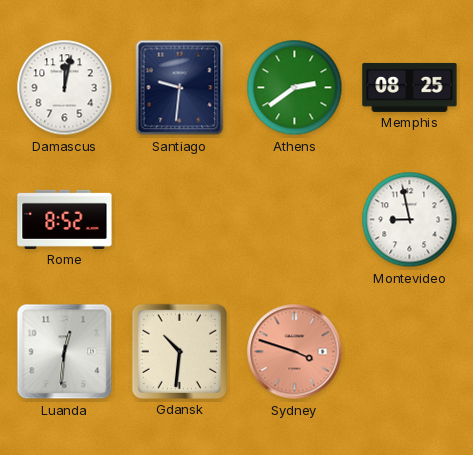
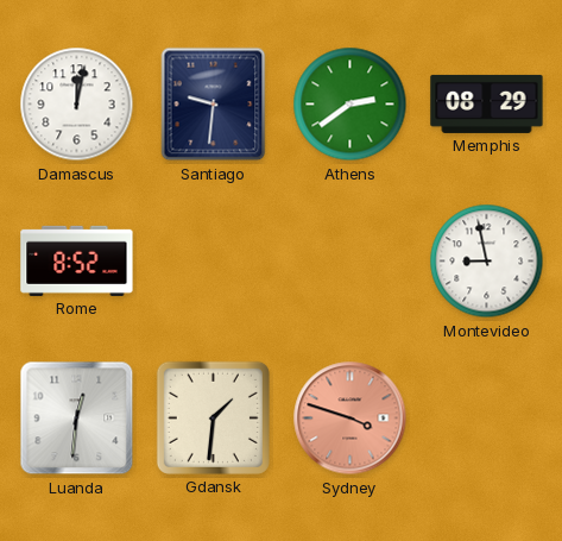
Memphis: 08:25 -> 08:29 (487, 103)
Gdansk: 10:31 -> 1:31 (213, 417)
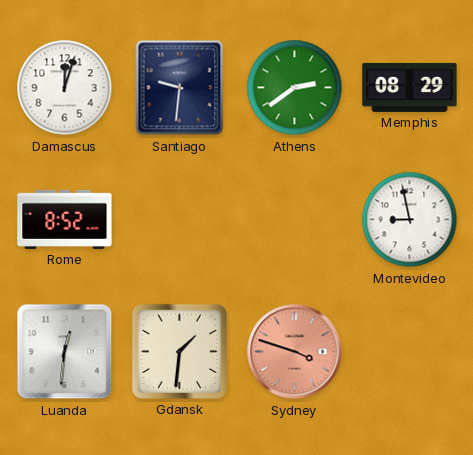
Damascus: 12:02 -> 12:03 (65, 88)
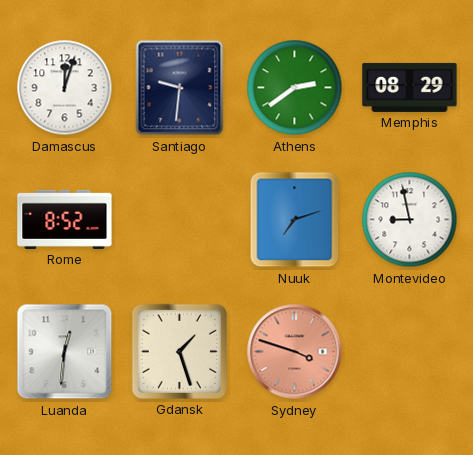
Nuuk: none -> 7:12 (295, 220)
Gdansk: 1:31 -> 1:27 (179, 351)
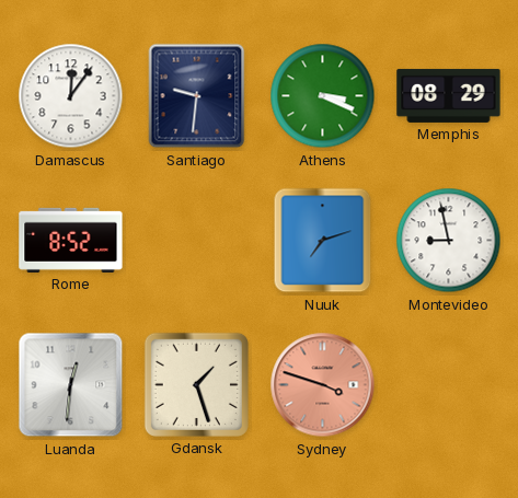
Damascus: 12:03 -> 12:06 (71, 96)
Athens: 2:39 -> 3:19 (323, 96)
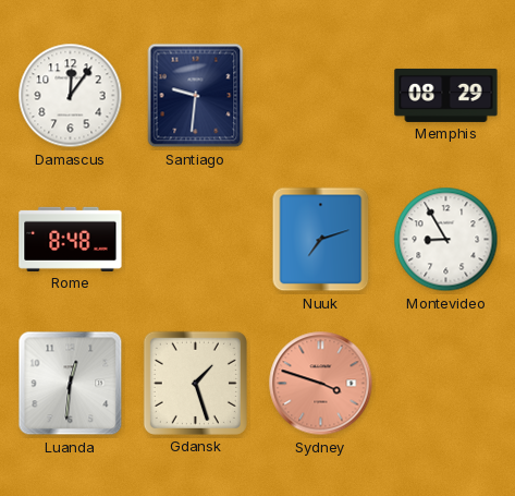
Athens: 3:19 -> none (323, 96)
Rome: 8:52 -> 8:48 (71, 239)
Montevideo: 8:58 -> 8:55 (446, 240)
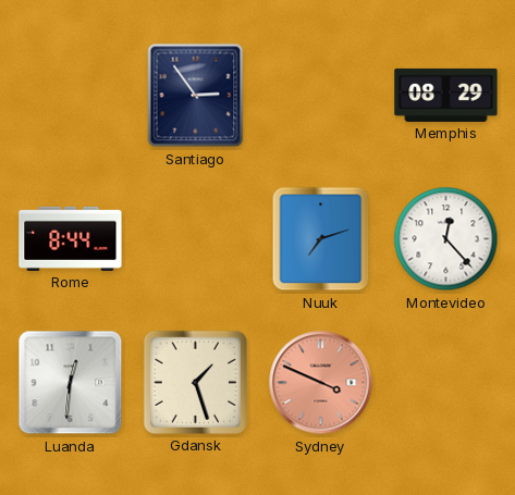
Damascus: 12:06 -> none (71, 96)
Santiago: 9:31 -> 2:54 (196, 96)
Rome: 8:48 -> 8:44 (71, 238)
Montevideo: 8:55 -> 12:23 (446, 239)
Sydney: 3:48 -> 3:49 (321, 383)
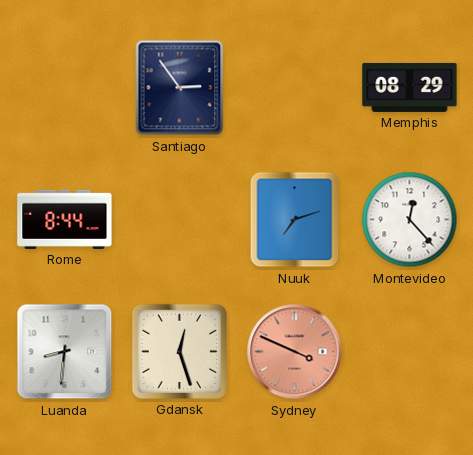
Luanda: 12:31 -> 8:31 (65, 352)
Gdansk: 1:27 -> 12:27 (179, 351)
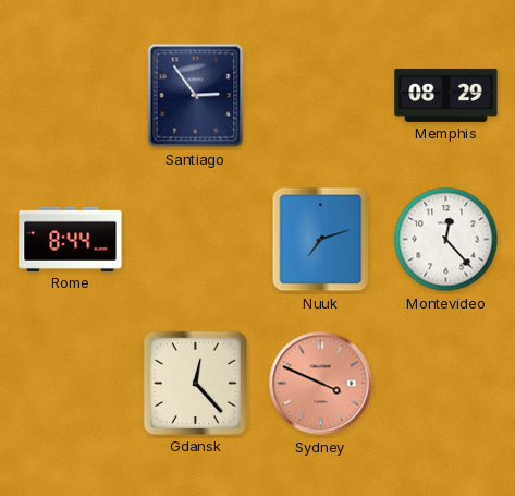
Luanda: 8:31 -> none (65, 352)
Gdansk: 12:27 -> 12:23 (195, 383)
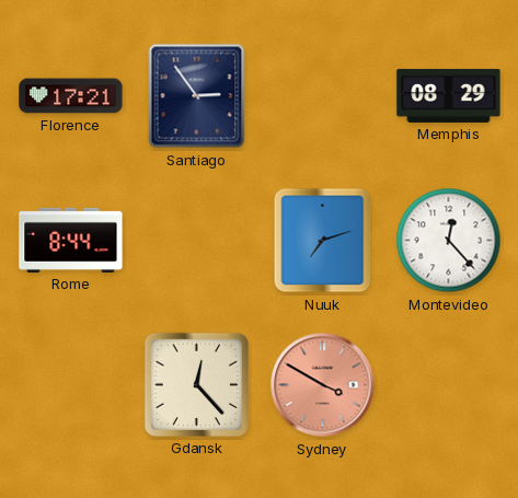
Florence: none -> 17:21 (71, 96)
Sydney: 3:49 -> 3:50 (323, 385)
